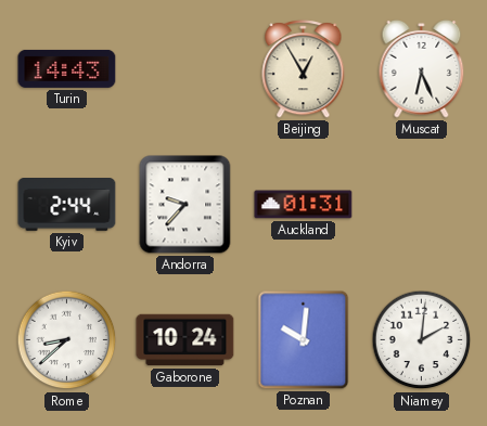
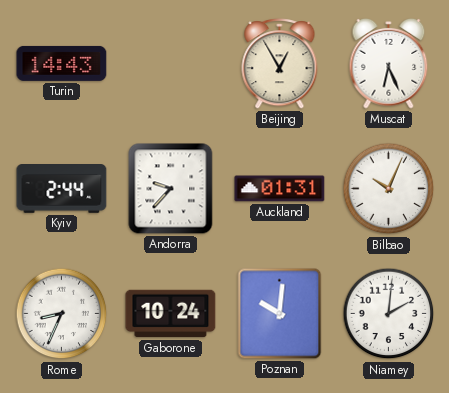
Bilbao: none -> 10:04 (389, 189)
Rome: 8:38 -> 8:34 (62, 314)
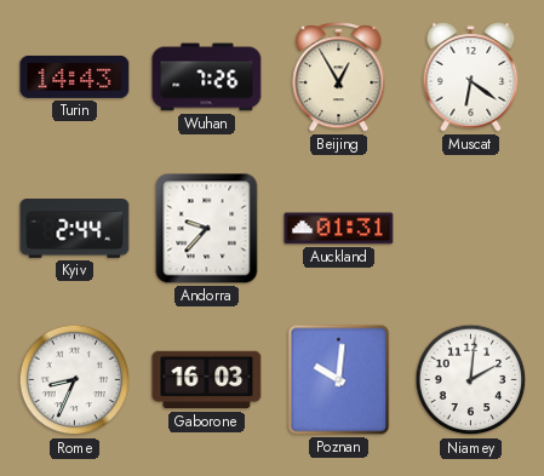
Wuhan: none -> 7:26 (207, 78)
Muscat: 6:26 -> 6:21 (471, 78)
Bilbao: 10:04 -> none (389, 189)
Gaborone: 10:24 -> 16:03 (207, 380)
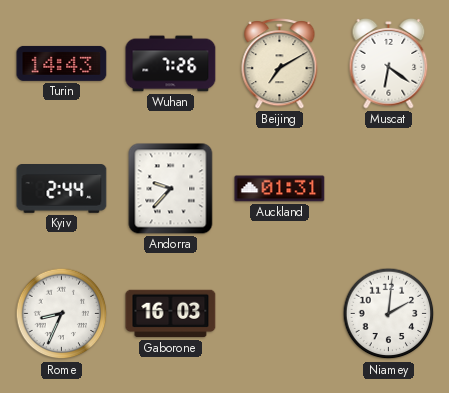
Beijing: 12:55 -> 7:10 (280, 64)
Poznan: 10:01 -> none (339, 380)
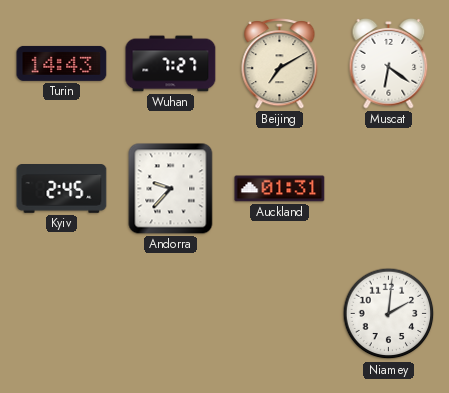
Wuhan: 7:26 -> 7:27 (171, 64)
Kyiv: 2:44 -> 2:45 (62, 189)
Rome: 8:34 -> none (62, 314)
Gaborone: 16:03 -> none (171, 314)
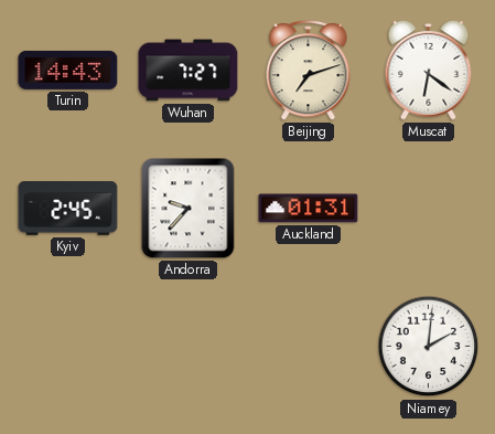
Beijing: 7:10 -> 7:12 (309, 71)
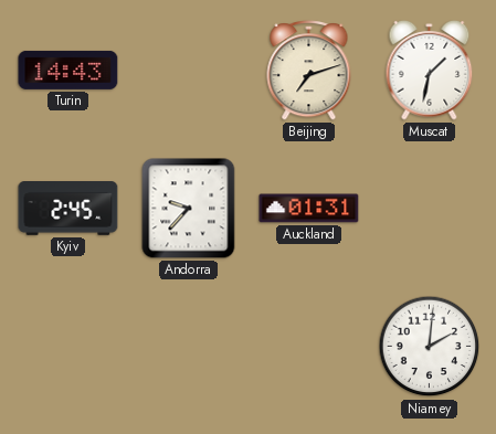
Wuhan: 7:27 -> none (189, 71)
Muscat: 6:21 -> 1:32 (430, 71)
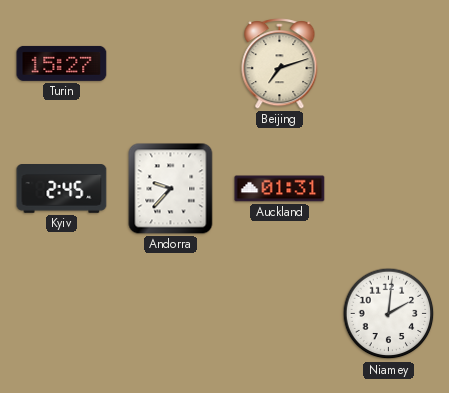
Turin: 14:43 -> 15:27 (62, 63)
Muscat: 1:32 -> none (430, 71)
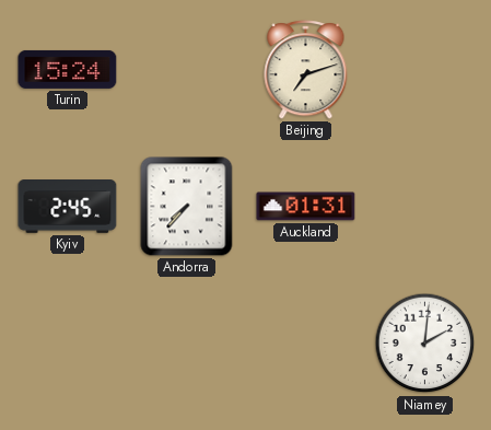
Turin: 15:27 -> 15:24 (68, 69)
Andorra: 9:37 -> 7:37 (187, 207)
